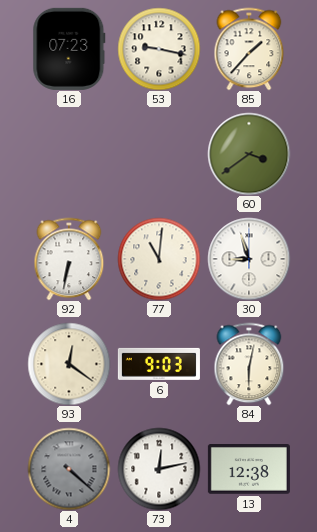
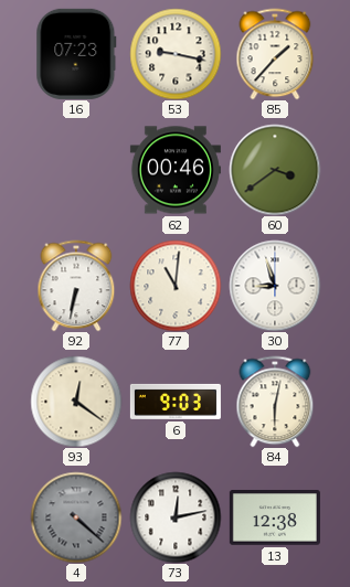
62: none -> 00:46 (176, 170)
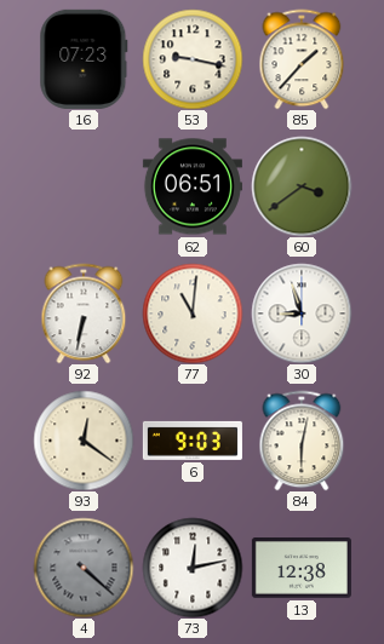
62: 00:46 -> 06:51 (193, 186)
